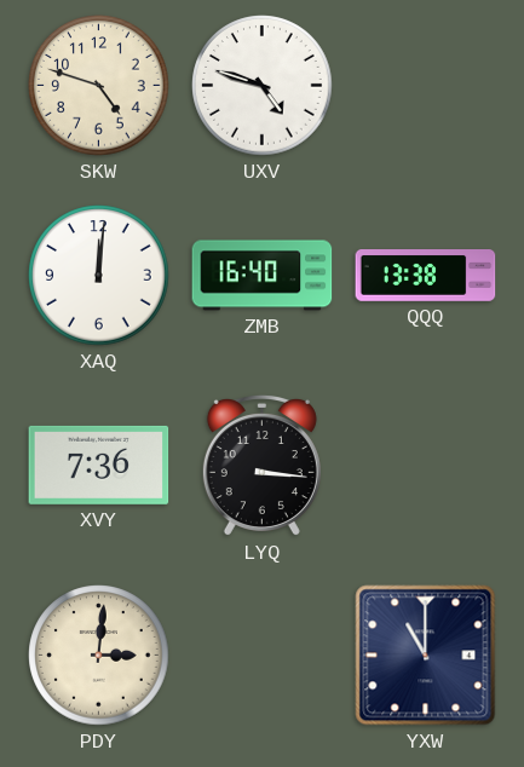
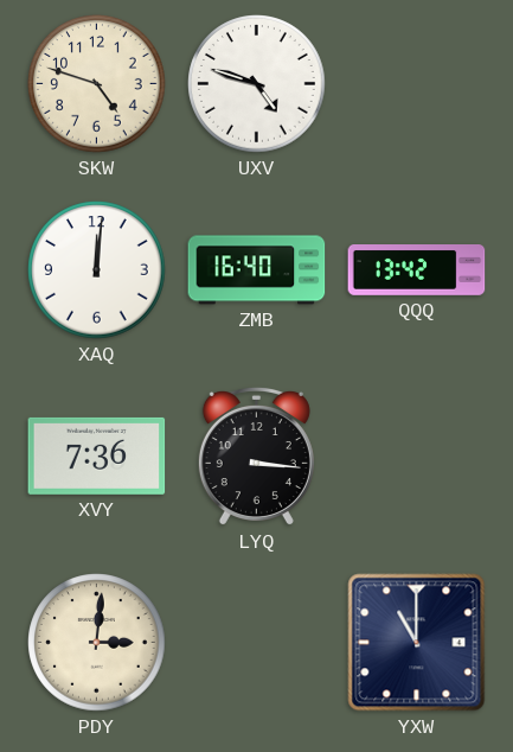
QQQ: 13:38 -> 13:42 (417, 270)
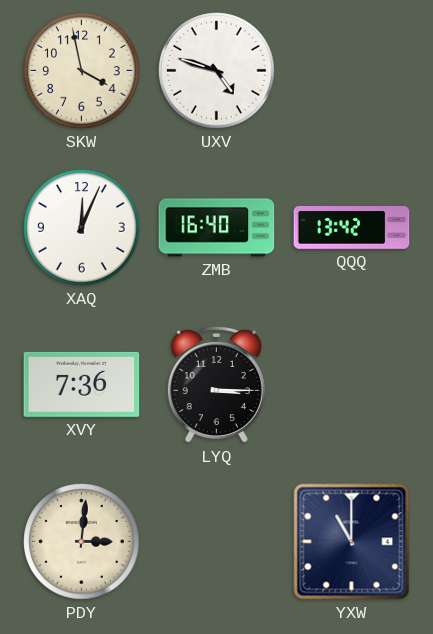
SKW: 4:48 -> 3:58 (82, 71)
XAQ: 12:01 -> 12:04 (82, 228)
LYQ: 3:16 -> 3:15 (216, 385)
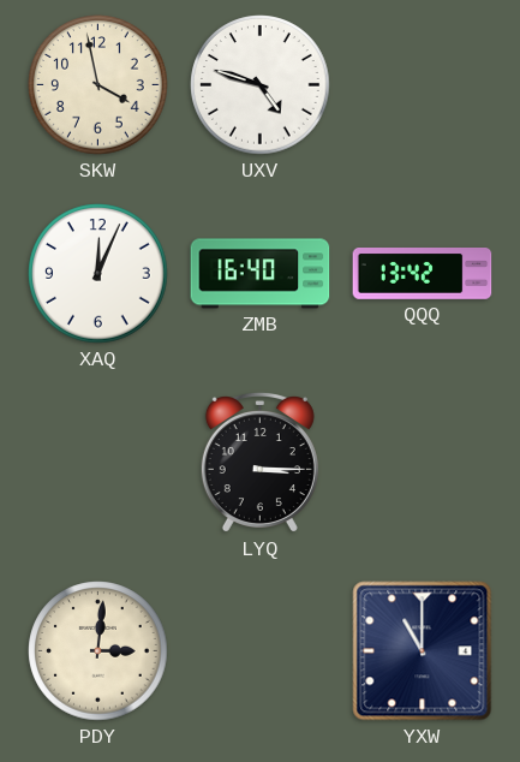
XVY: 7:36 -> none (82, 384)
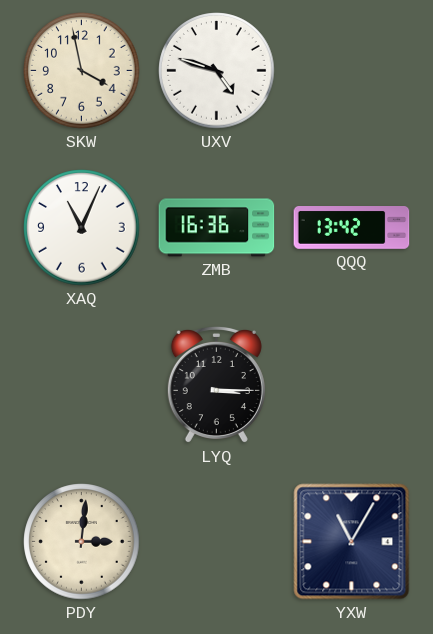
XAQ: 12:04 -> 11:04 (82, 228)
ZMB: 16:40 -> 16:36 (217, 228)
YXW: 11:00 -> 11:05 (352, 542)
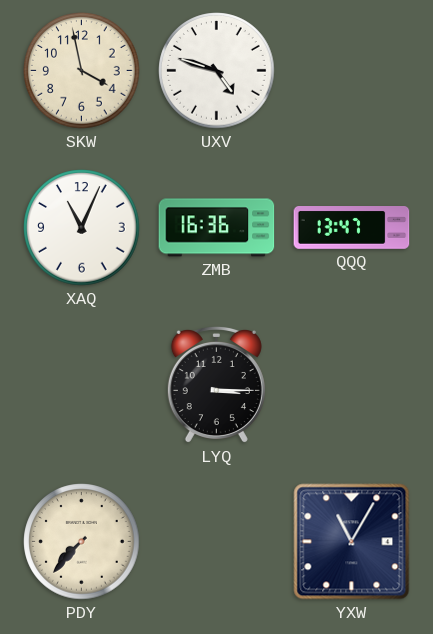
QQQ: 13:42 -> 13:47 (352, 228)
PDY: 3:01 -> 7:37 (82, 542)
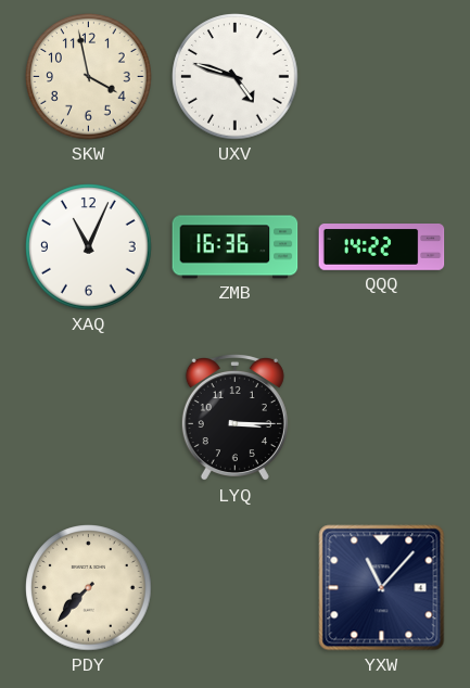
QQQ: 13:47 -> 14:22 (382, 247)
YXW: 11:05 -> 11:07 (382, 588)
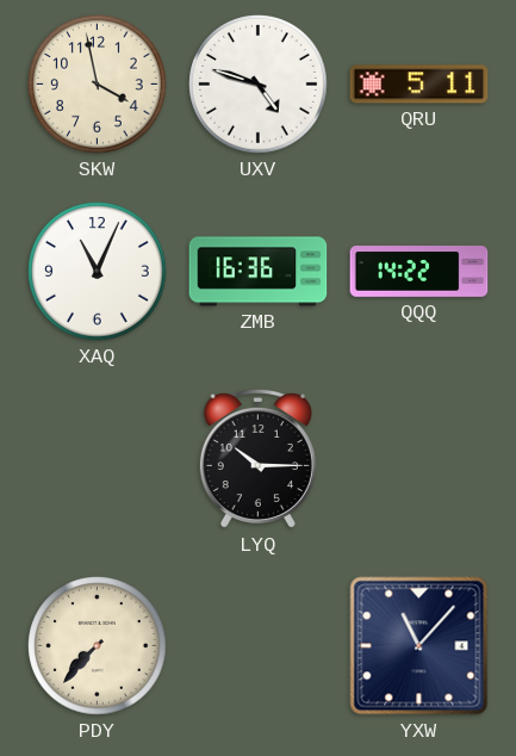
QRU: none -> 5:11 (419, 85)
LYQ: 3:15 -> 10:15 (257, 459)
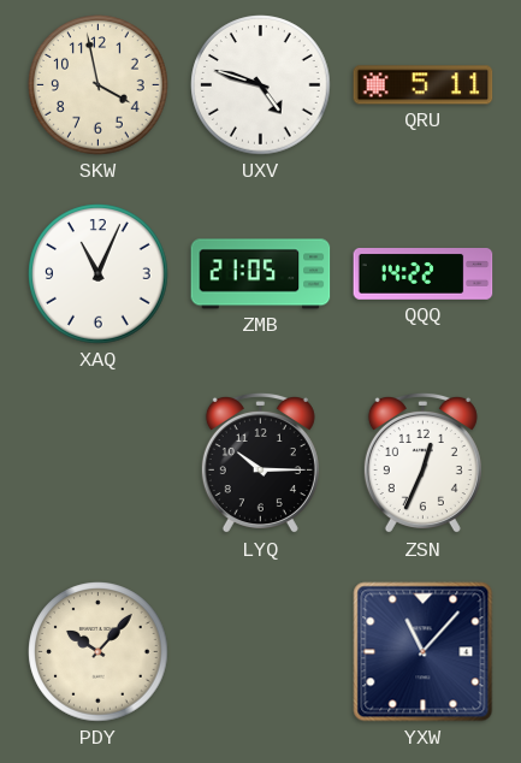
ZMB: 16:36 -> 21:05 (261, 274)
ZSN: none -> 12:34 (422, 463)
PDY: 7:37 -> 10:07 (99, 652)
